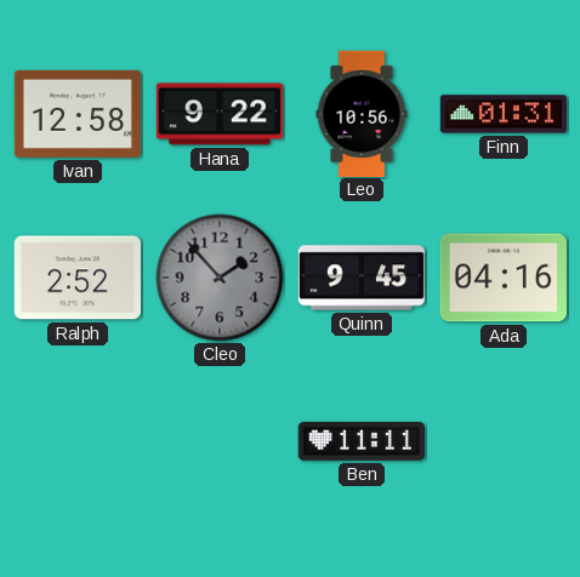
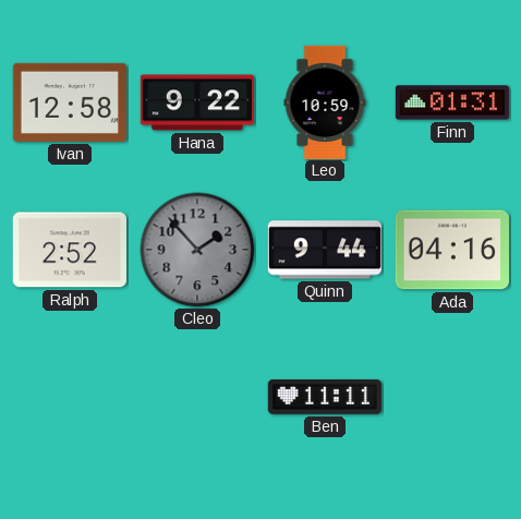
Leo: 10:56 -> 10:59 (325, 101)
Quinn: 9:45 -> 9:44 (324, 250)
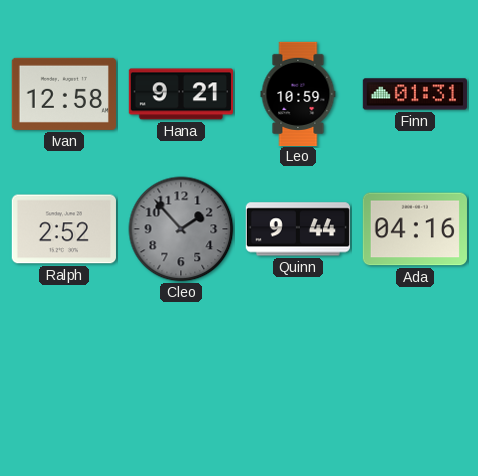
Hana: 9:22 -> 9:21 (180, 94)
Ben: 11:11 -> none (325, 397)
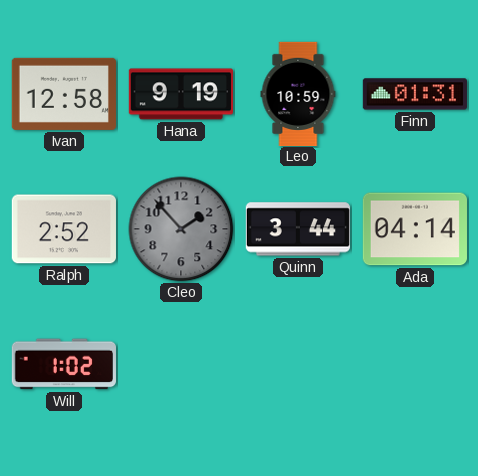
Hana: 9:21 -> 9:19 (180, 94)
Quinn: 9:44 -> 3:44 (297, 229)
Ada: 04:16 -> 04:14 (415, 229)
Will: none -> 1:02 (64, 364)
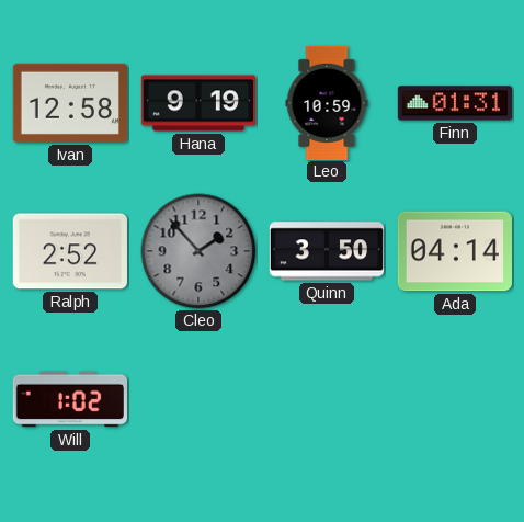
Quinn: 3:44 -> 3:50 (326, 251)
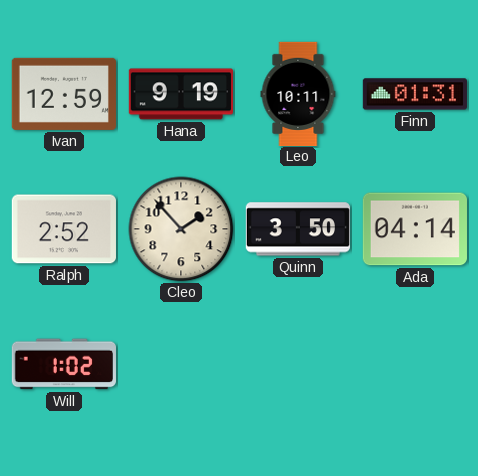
Ivan: 12:58 -> 12:59 (64, 94)
Leo: 10:59 -> 10:11 (298, 93)
Cleo dial: grey -> cream (181, 229)
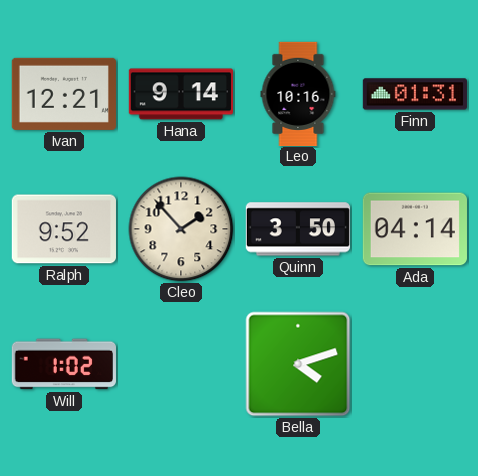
Ivan: 12:59 -> 12:21 (64, 94)
Hana: 9:19 -> 9:14 (180, 94)
Leo: 10:11 -> 10:16 (298, 93)
Ralph: 2:52 -> 9:52 (64, 229)
Bella: none -> 4:12 (298, 364)
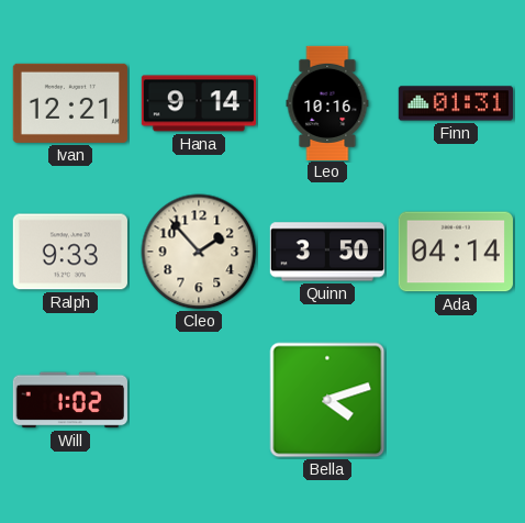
Ralph: 9:52 -> 9:33 (70, 252)
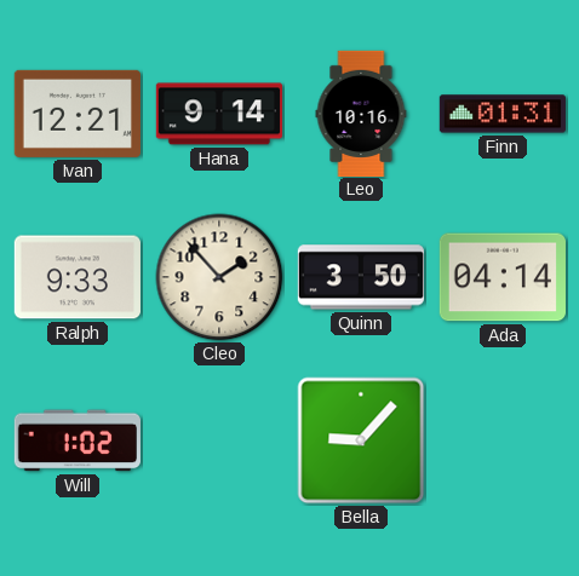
Bella: 4:12 -> 9:07 (361, 440)
